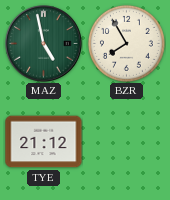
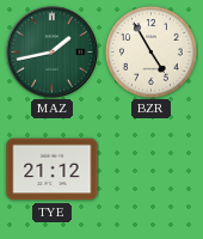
MAZ: 4:58 -> 1:43 (53, 53)
BZR: 7:55 -> 4:55 (150, 51)
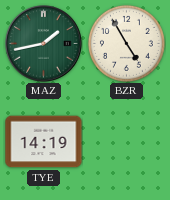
TYE: 21:12 -> 14:19 (44, 142)
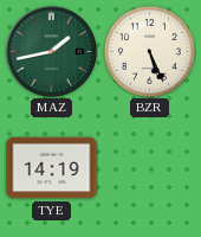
BZR: 4:55 -> 5:26 (149, 51)
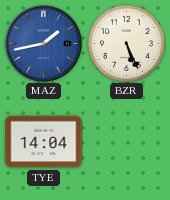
MAZ dial: green -> blue (44, 44)
TYE: 14:19 -> 14:04 (44, 142)
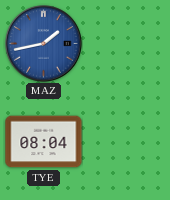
BZR: 5:26 -> none (126, 43)
TYE: 14:04 -> 08:04 (44, 142)
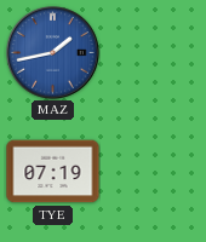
TYE: 08:04 -> 07:19 (53, 172)
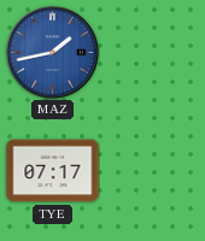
TYE: 07:19 -> 07:17 (53, 171)
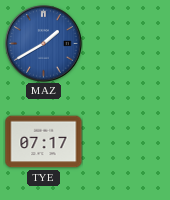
MAZ: 1:43 -> 1:40 (44, 44)
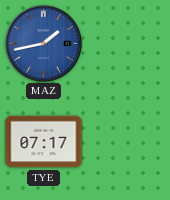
MAZ: 1:40 -> 1:43 (44, 44)
